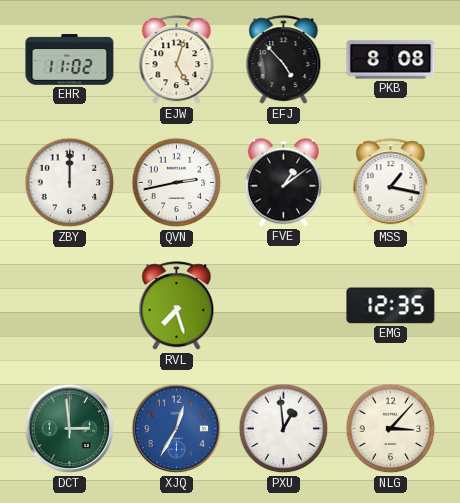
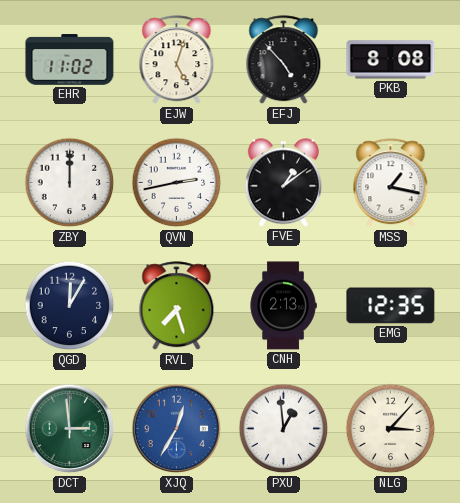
QGD: none -> 12:05 (70, 306)
CNH: none -> 2:13 (283, 306)
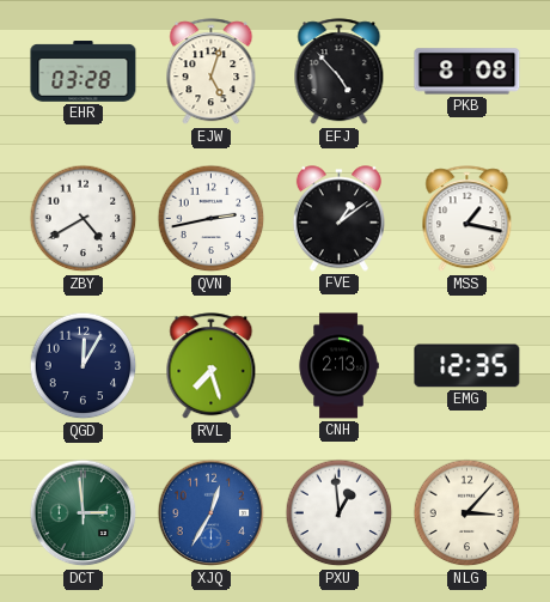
EHR: 11:02 -> 03:28 (84, 72)
ZBY: 12:00 -> 4:40 (84, 219)
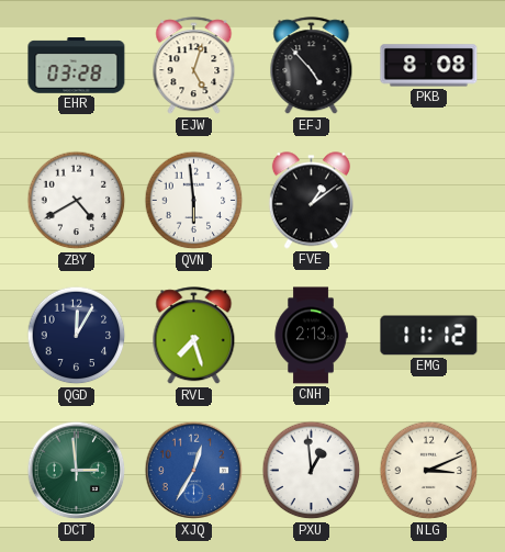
QVN: 2:43 -> 5:59 (194, 201)
MSS: 1:17 -> none (467, 219)
EMG: 12:35 -> 11:12 (429, 336)
NLG: 3:07 -> 3:11 (429, 471)
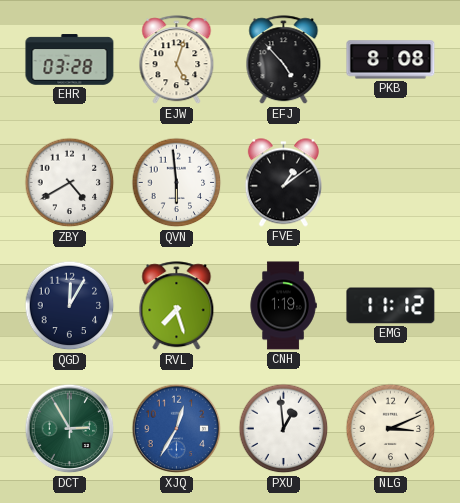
CNH: 2:13 -> 1:19 (283, 306)
DCT: 2:59 -> 2:55 (70, 429)
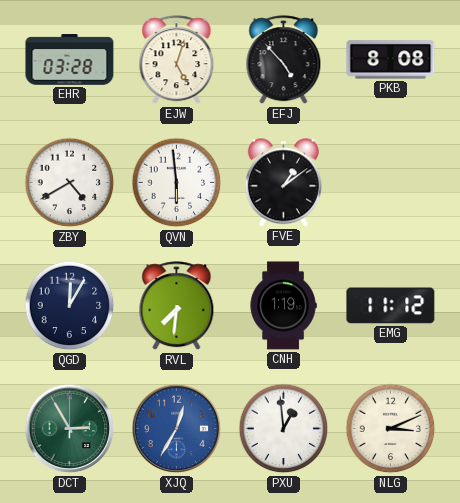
RVL: 7:27 -> 7:31 (177, 306)
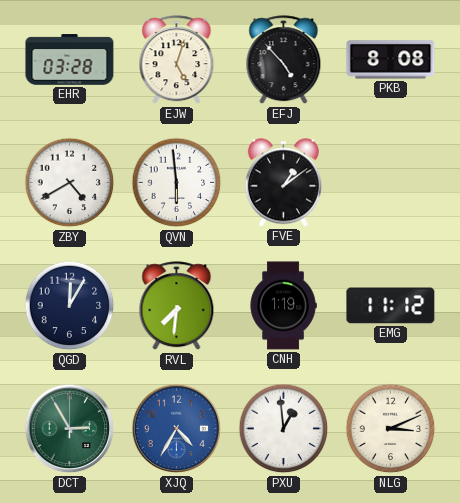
XJQ: 12:35 -> 4:35 (177, 429)
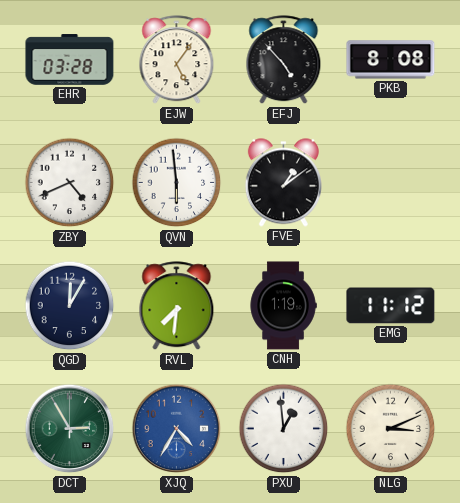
EJW: 5:03 -> 5:06 (177, 60)
ZBY: 4:40 -> 4:41 (70, 183)
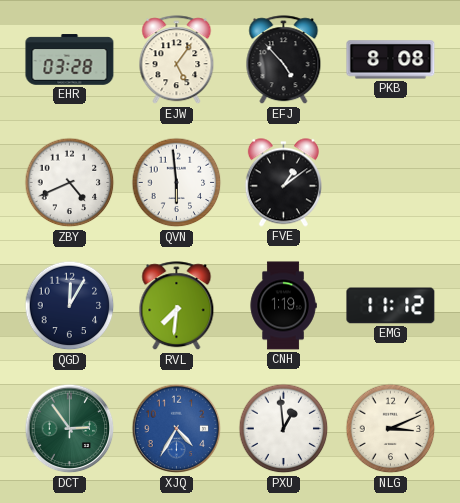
DCT: 2:55 -> 2:54 (70, 429)
